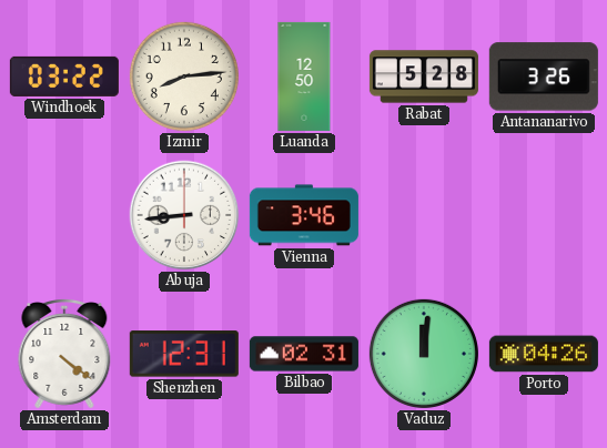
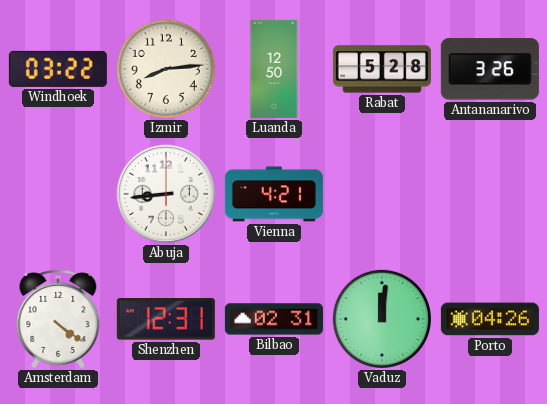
Vienna: 3:46 -> 4:21 (274, 194)
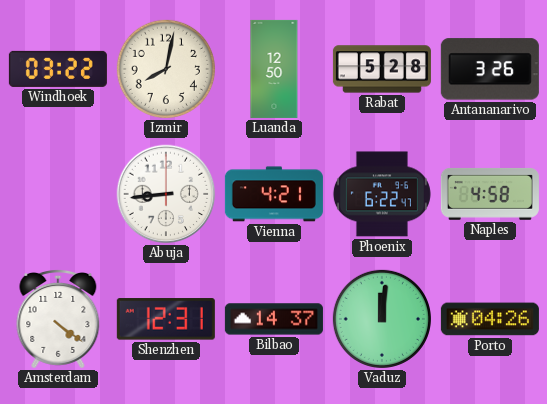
Izmir: 8:14 -> 8:02 (166, 69)
Phoenix: none -> 6:22 (382, 194)
Naples: none -> 4:58 (490, 194)
Bilbao: 02:31 -> 14:37 (274, 319)
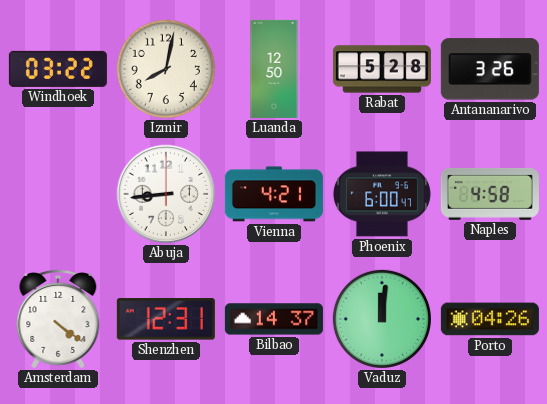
Phoenix: 6:22 -> 6:00 (382, 194)
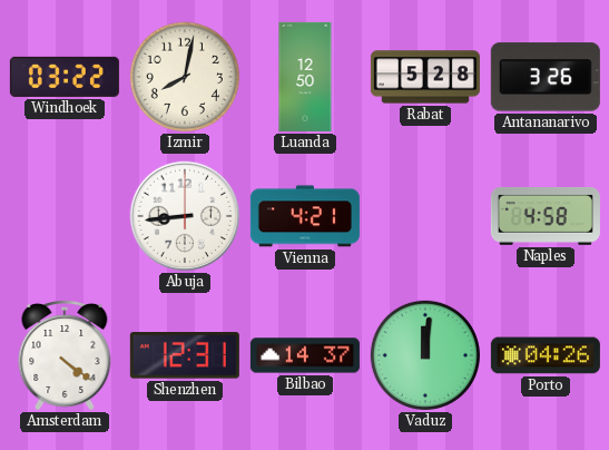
Phoenix: 6:00 -> none (382, 194)
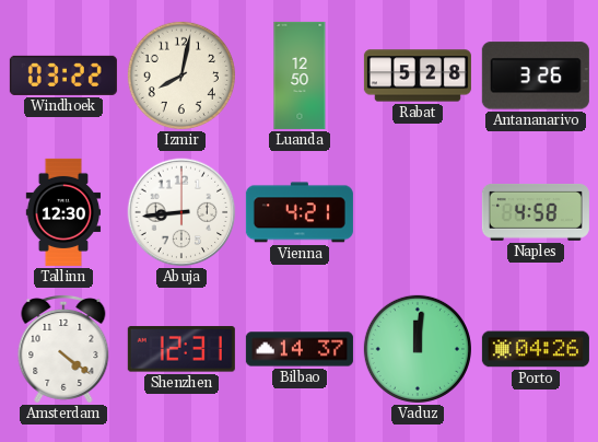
Tallinn: none -> 12:30 (63, 212)
